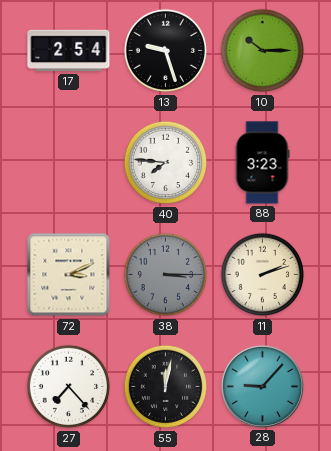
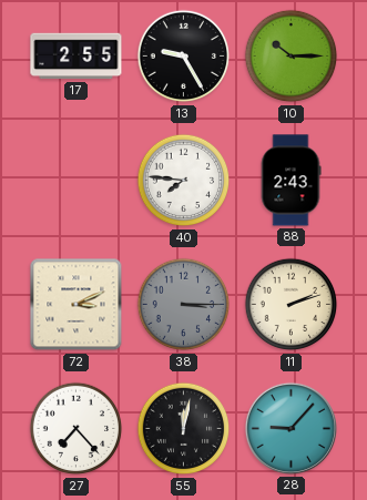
17: 2:54 -> 2:55 (77, 57)
13: 9:27 -> 9:25 (184, 57)
88: 3:23 -> 2:43 (290, 181)
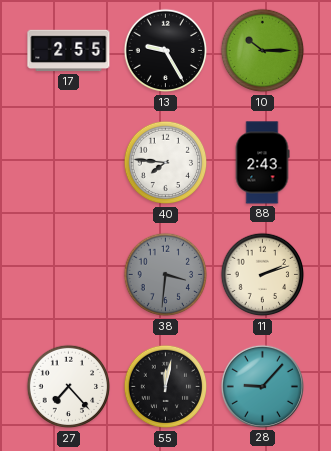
72: 3:11 -> none (77, 305)
38: 3:15 -> 3:31 (166, 275)
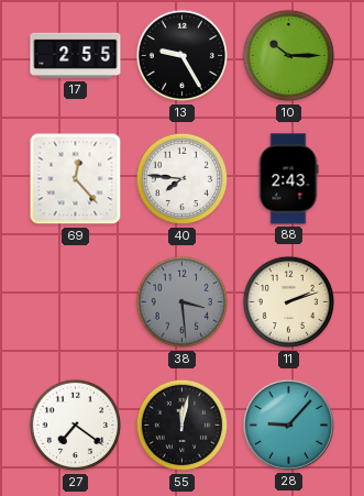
69: none -> 12:23 (76, 179)
38: 3:31 -> 3:29 (183, 302)
27: 7:23 -> 7:21 (76, 426)
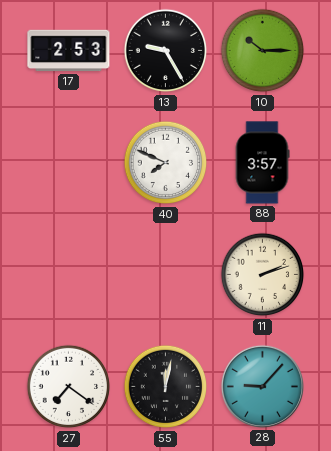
17: 2:55 -> 2:53 (69, 51)
69: 12:23 -> none (76, 179)
40: 7:46 -> 7:49 (166, 163)
88: 2:43 -> 3:57 (262, 163)
38: 3:29 -> none (183, 302)
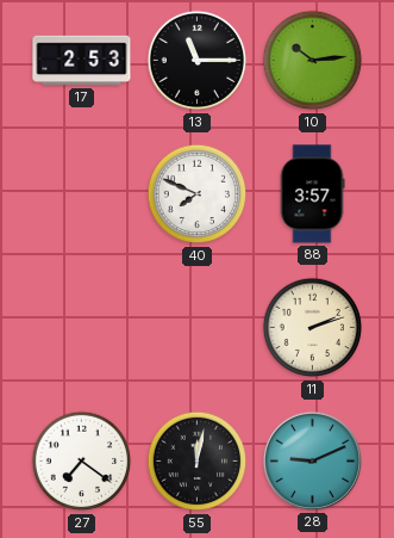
13: 9:25 -> 11:15 (198, 61)
10: 10:15 -> 10:14 (313, 61)
28: 9:07 -> 9:11 (312, 460)
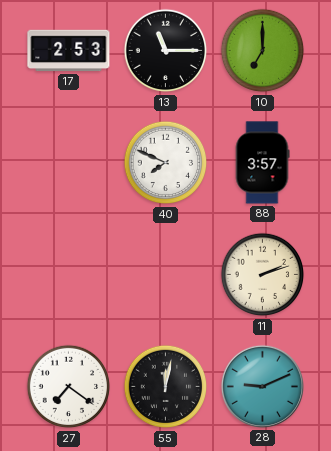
10: 10:14 -> 7:00 (263, 51)
